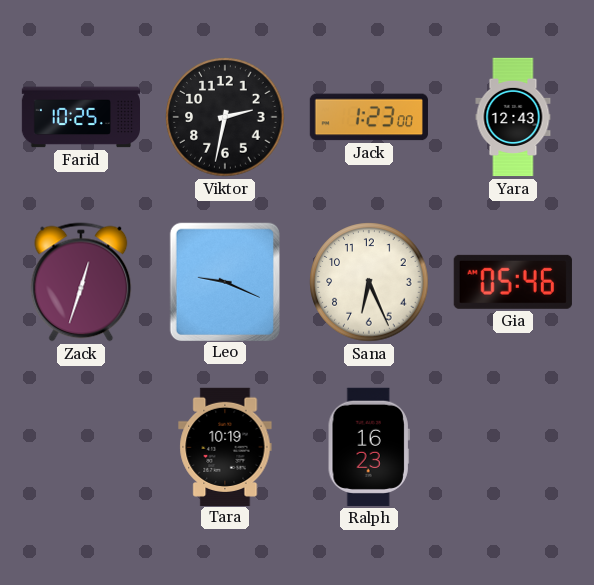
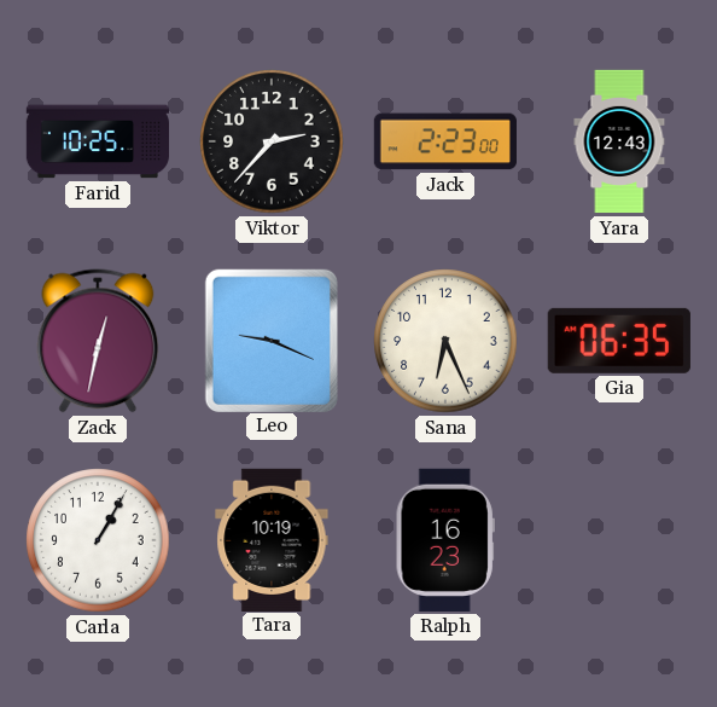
Viktor: 2:32 -> 2:37 (272, 141)
Jack: 1:23 -> 2:23 (445, 141)
Zack: 12:33 -> 12:32 (98, 341)
Gia: 05:46 -> 06:35 (619, 341)
Carla: none -> 1:05 (98, 540)
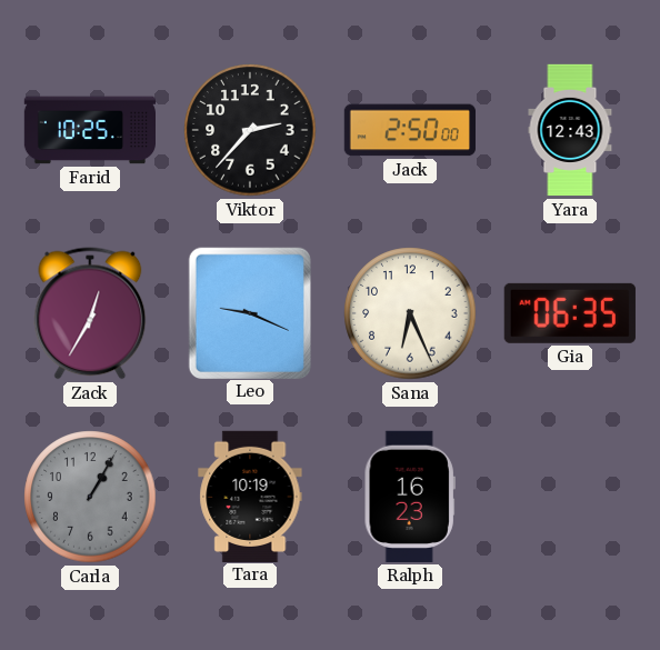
Jack: 2:23 -> 2:50 (410, 130)
Zack: 12:32 -> 12:35 (90, 313)
Carla dial: white -> grey (90, 497)
